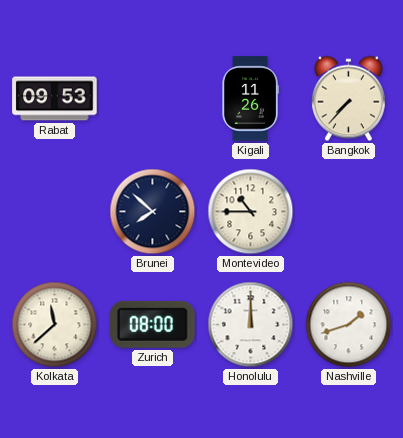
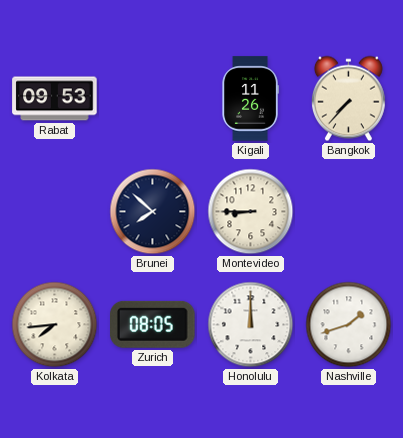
Montevideo: 10:45 -> 8:45 (251, 212)
Kolkata: 11:38 -> 7:44 (55, 325)
Zurich: 08:00 -> 08:05 (153, 324)
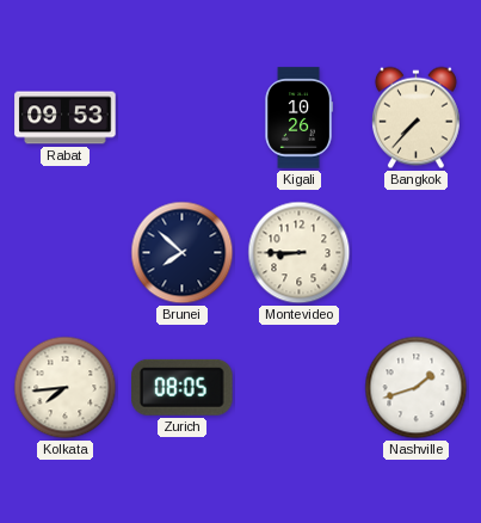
Kigali: 11:26 -> 10:26 (298, 118)
Honolulu: 12:00 -> none (251, 325)
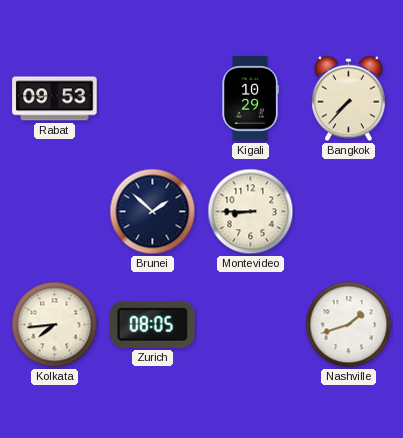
Kigali: 10:26 -> 10:29 (250, 99)
Brunei: 7:52 -> 1:52 (153, 212)
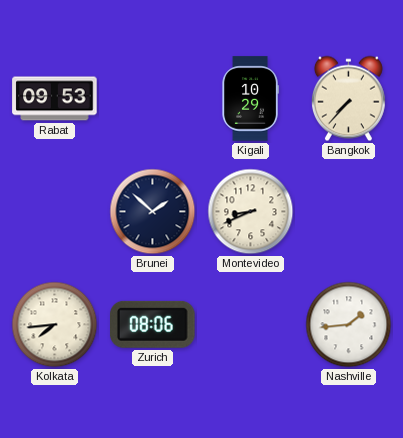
Montevideo: 8:45 -> 8:41 (251, 212)
Zurich: 08:05 -> 08:06 (153, 324)
Nashville: 1:42 -> 1:44 (349, 325)
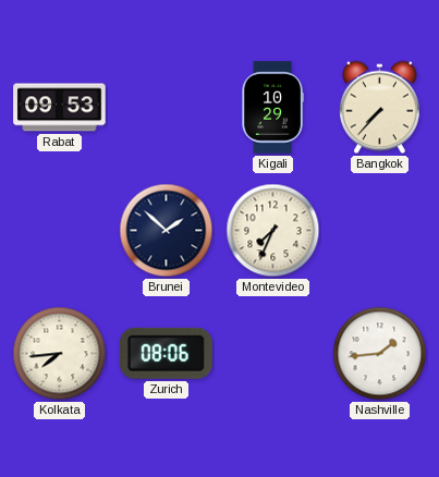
Montevideo: 8:41 -> 7:34 (273, 231)
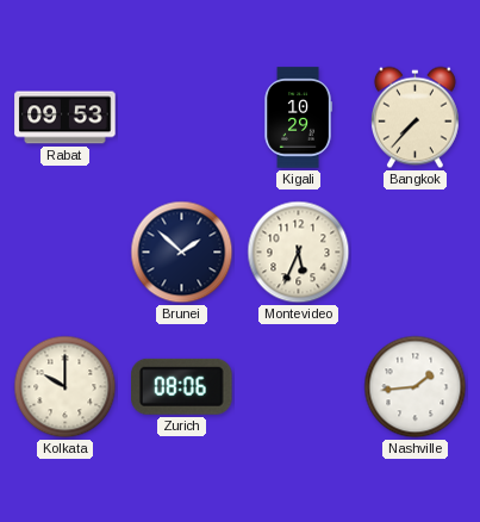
Montevideo: 7:34 -> 5:34 (299, 253)
Kolkata: 7:44 -> 10:00 (66, 387)
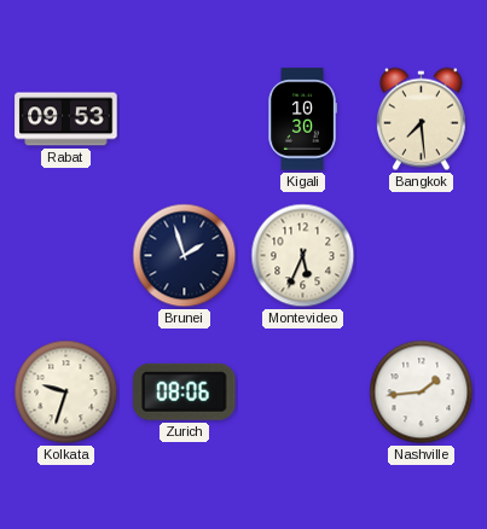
Kigali: 10:29 -> 10:30 (302, 120)
Bangkok: 7:37 -> 7:29 (421, 120)
Brunei: 1:52 -> 1:57 (185, 256)
Kolkata: 10:00 -> 9:33 (66, 393)
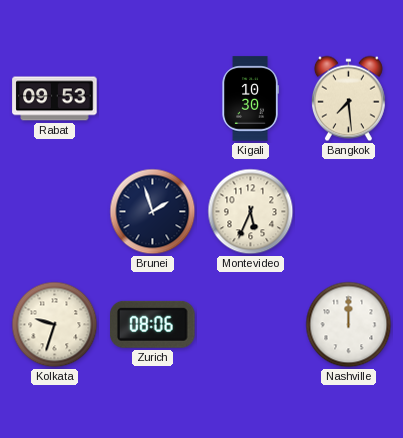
Nashville: 1:44 -> 12:00 (349, 325)
